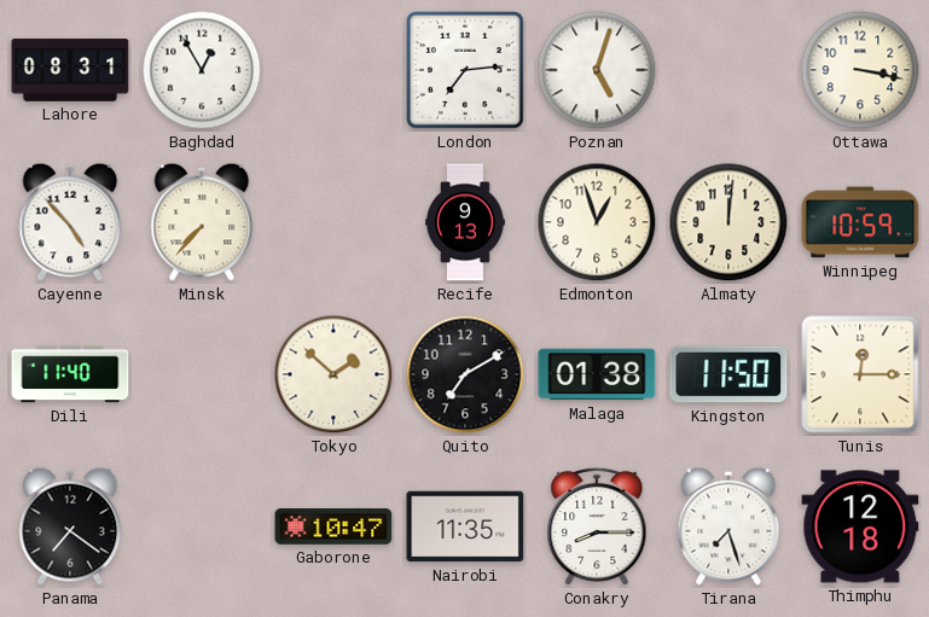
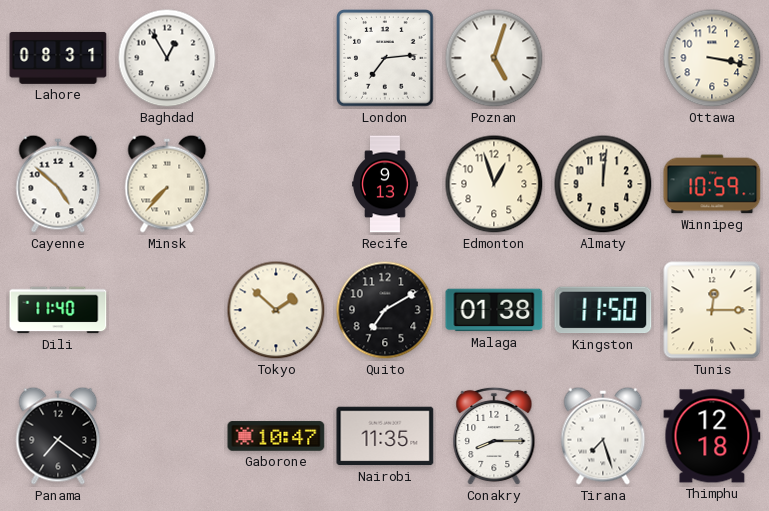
Cayenne: 4:53 -> 4:52 (58, 184)
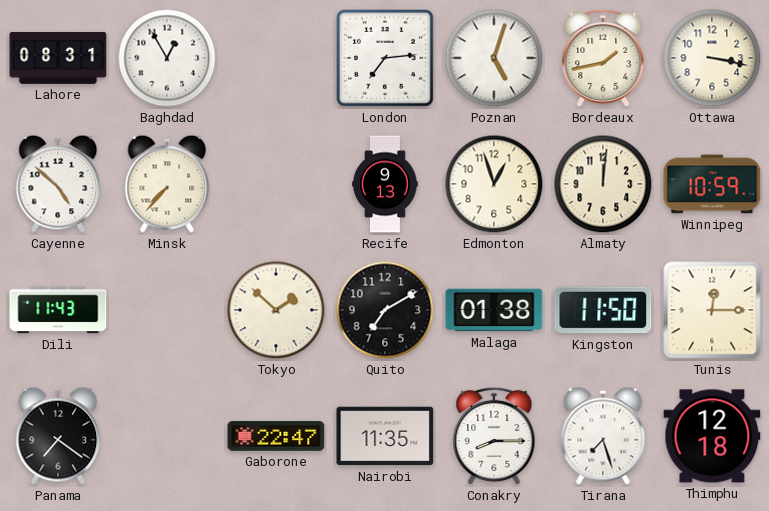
Bordeaux: none -> 1:43 (603, 58)
Dili: 11:40 -> 11:43 (58, 310)
Gaborone: 10:47 -> 22:47 (276, 436)
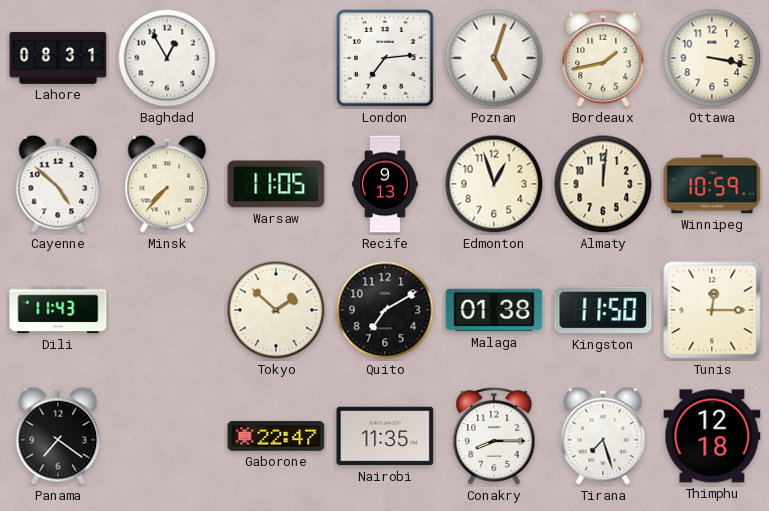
Warsaw: none -> 11:05 (276, 184)
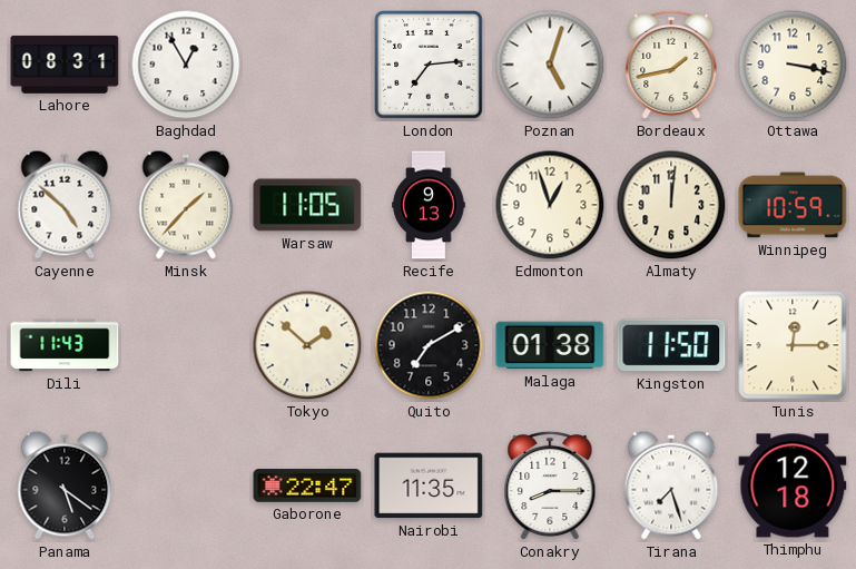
Minsk: 7:37 -> 1:37 (186, 205)
Panama: 7:21 -> 5:21 (65, 485)
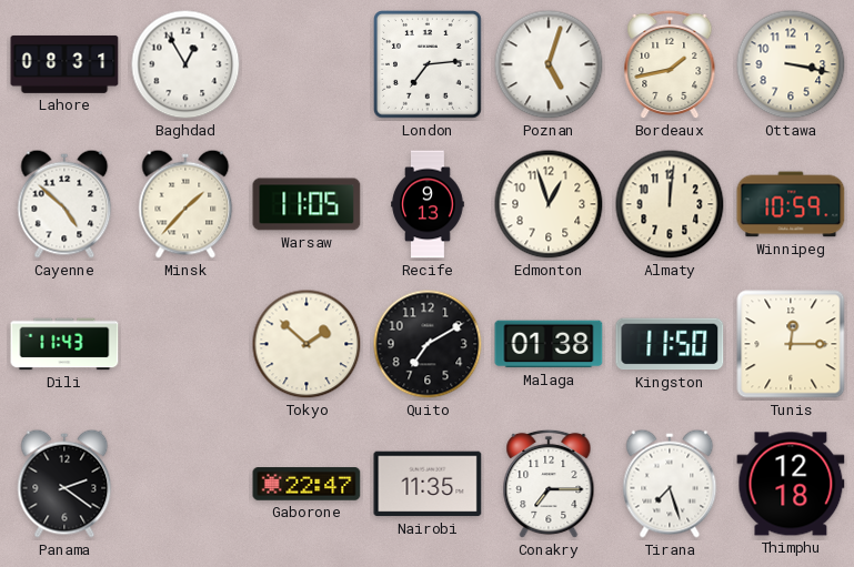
Panama: 5:21 -> 2:21 (64, 484)
Conakry: 8:15 -> 7:15 (549, 484)
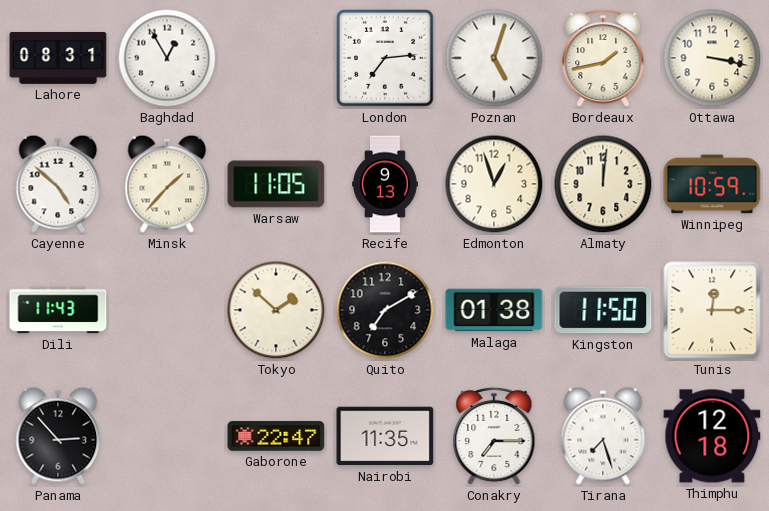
Panama: 2:21 -> 2:53 (58, 436)
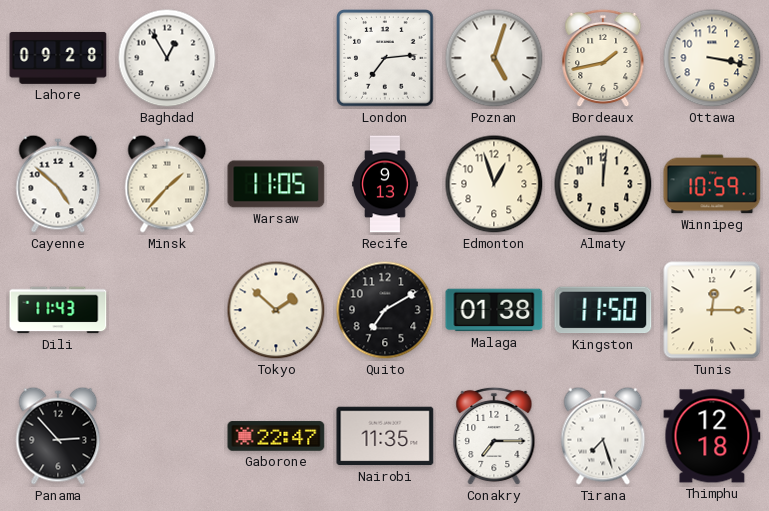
Lahore: 08:31 -> 09:28 (58, 58)
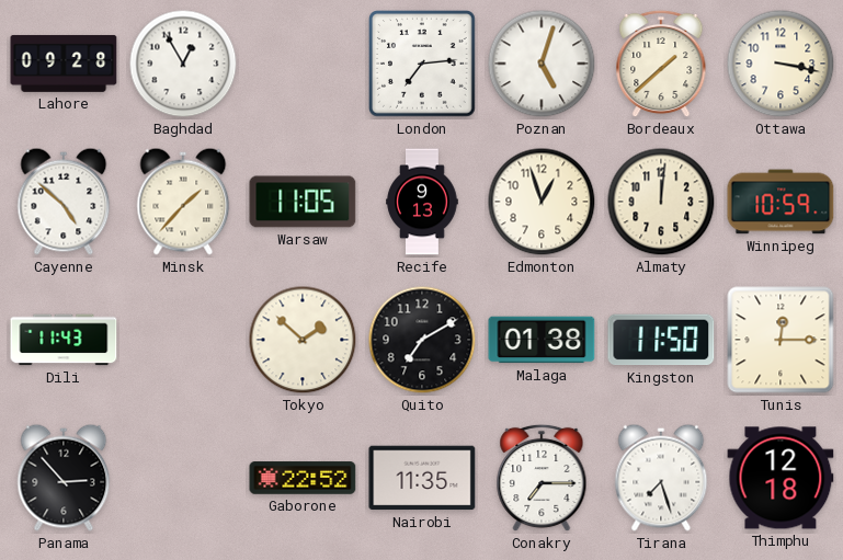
Bordeaux: 1:43 -> 1:38 (661, 64)
Gaborone: 22:47 -> 22:52 (303, 478)
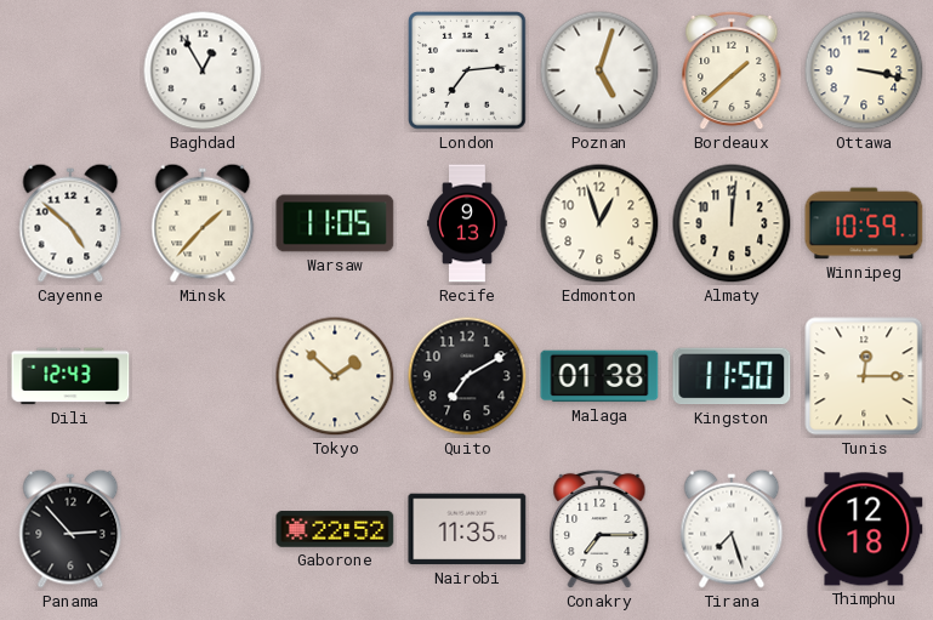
Lahore: 09:28 -> none (64, 64)
Dili: 11:43 -> 12:43 (70, 376)
